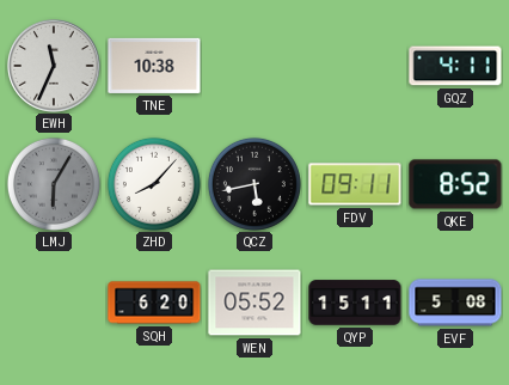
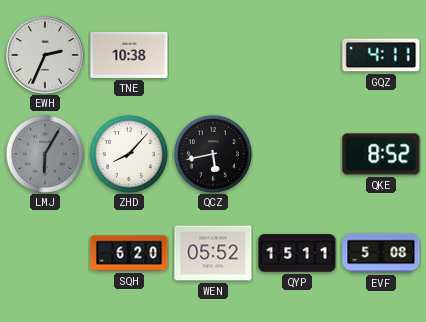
EWH: 11:34 -> 2:34 (45, 55)
FDV: 09:11 -> none (355, 184)
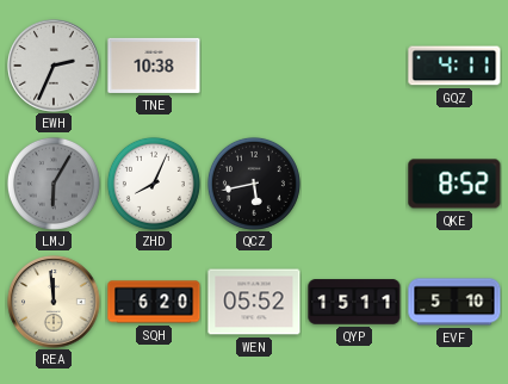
ZHD: 8:07 -> 8:04 (154, 184)
REA: none -> 11:59 (54, 302)
EVF: 5:08 -> 5:10 (454, 302)
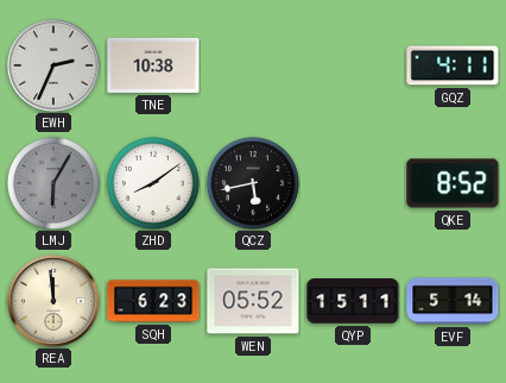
ZHD: 8:04 -> 8:09 (153, 183)
SQH: 6:20 -> 6:23 (153, 301)
EVF: 5:10 -> 5:14 (453, 301)
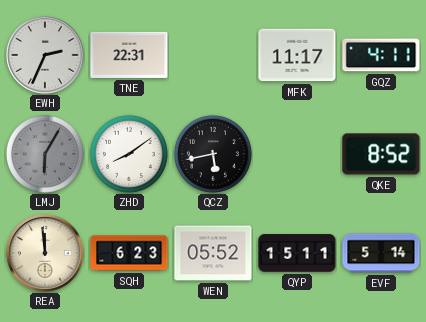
TNE: 10:38 -> 22:31 (129, 55)
MFK: none -> 11:17 (297, 55)
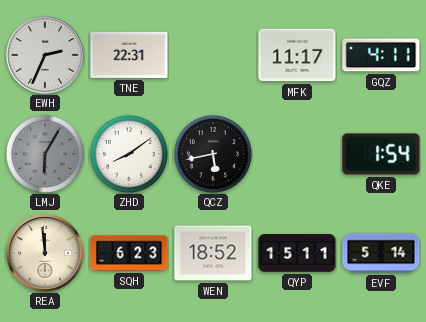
QKE: 8:52 -> 1:54 (381, 154)
WEN: 05:52 -> 18:52 (213, 253)
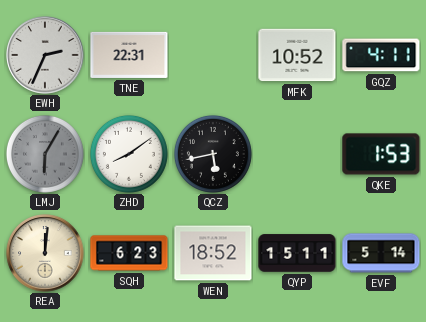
MFK: 11:17 -> 10:52 (297, 55)
QKE: 1:54 -> 1:53 (381, 154)
REA: 11:59 -> 12:01 (45, 253)
